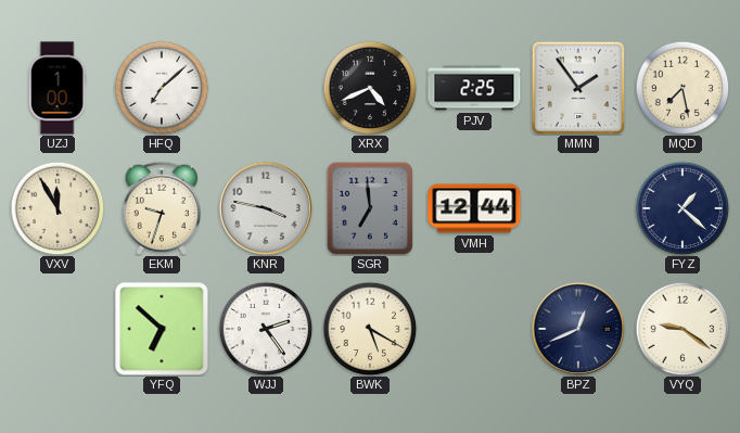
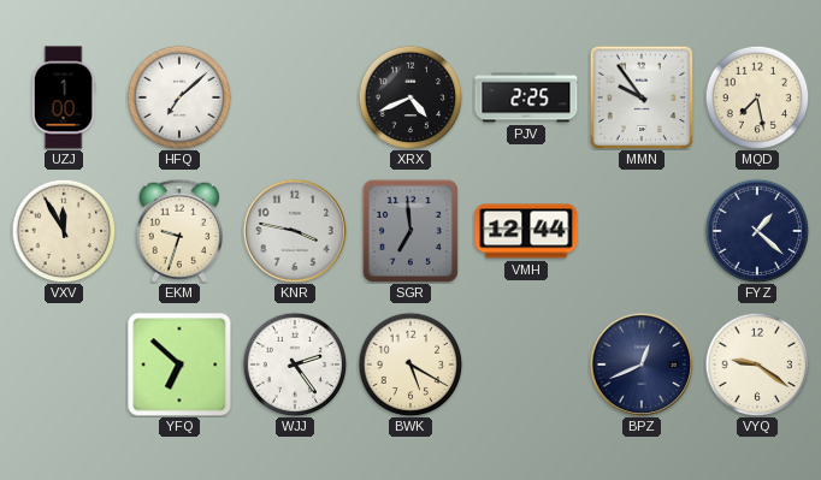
MMN: 1:54 -> 9:54 (642, 97)
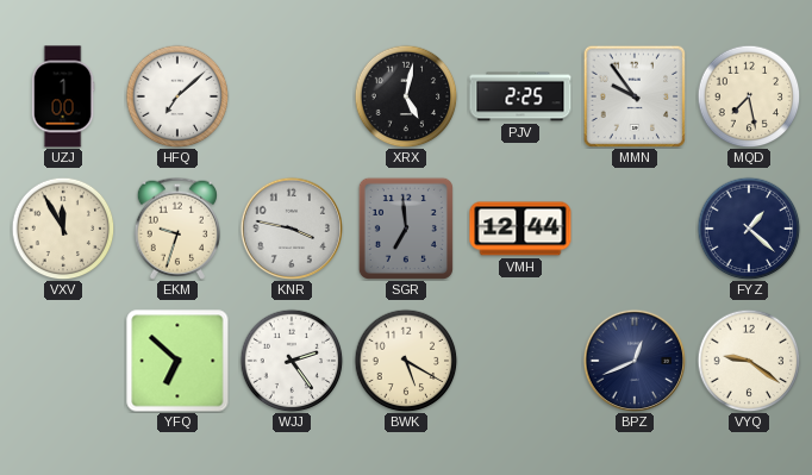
XRX: 4:41 -> 5:02 (406, 96)
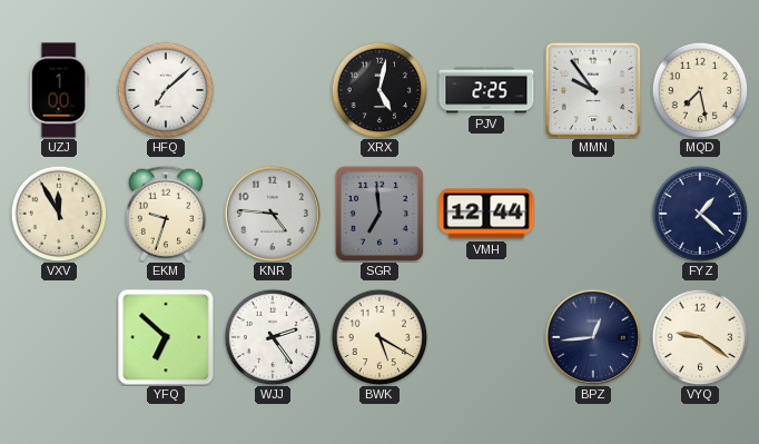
KNR: 3:47 -> 4:46 (272, 213)
BPZ: 12:41 -> 12:44 (592, 336)
